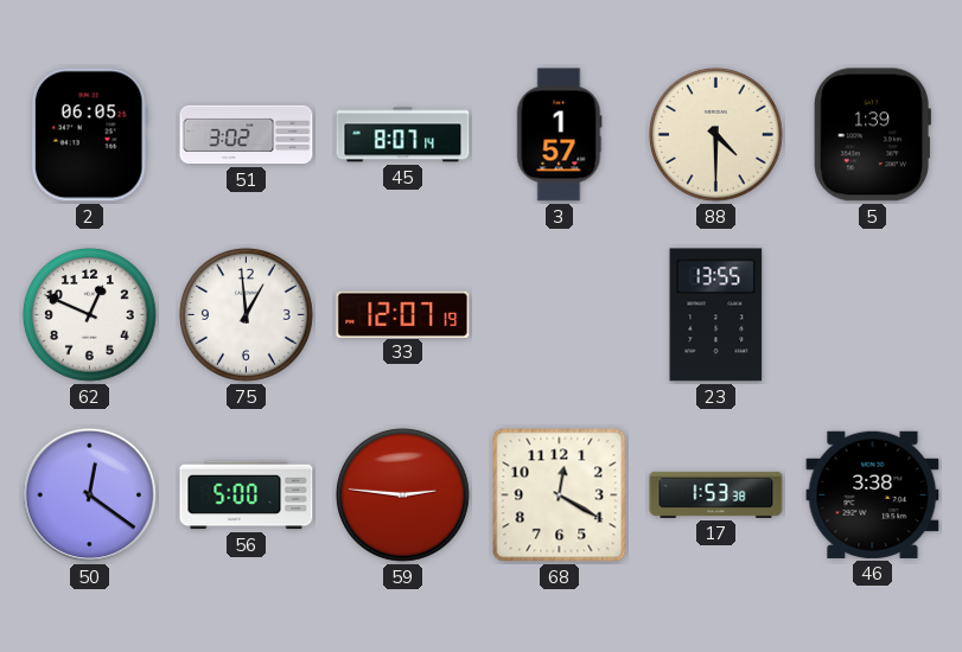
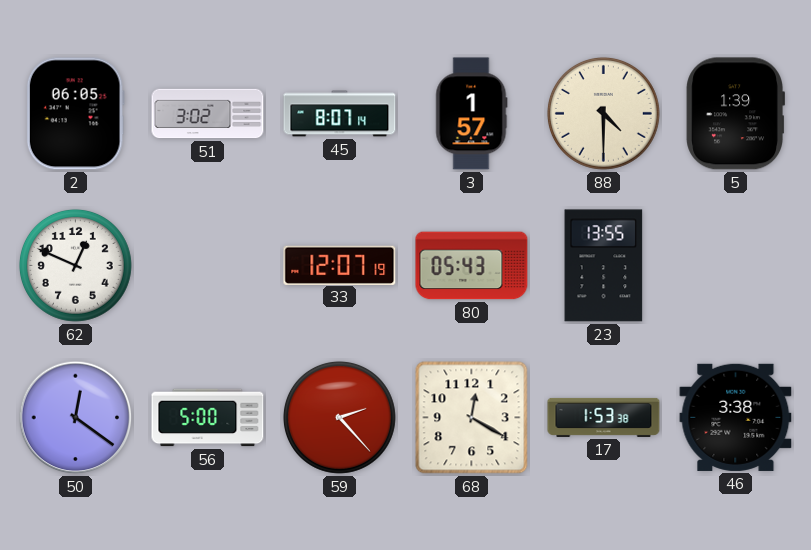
75: 12:59 -> none (246, 314)
80: none -> 05:43 (472, 266)
59: 2:46 -> 2:23 (339, 417)
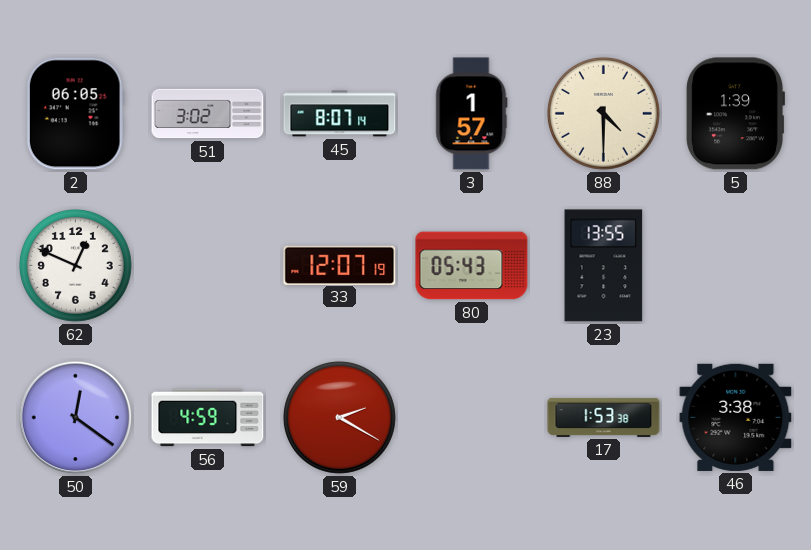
56: 5:00 -> 4:59 (208, 418)
59: 2:23 -> 2:20 (339, 417)
68: 12:20 -> none (472, 418)
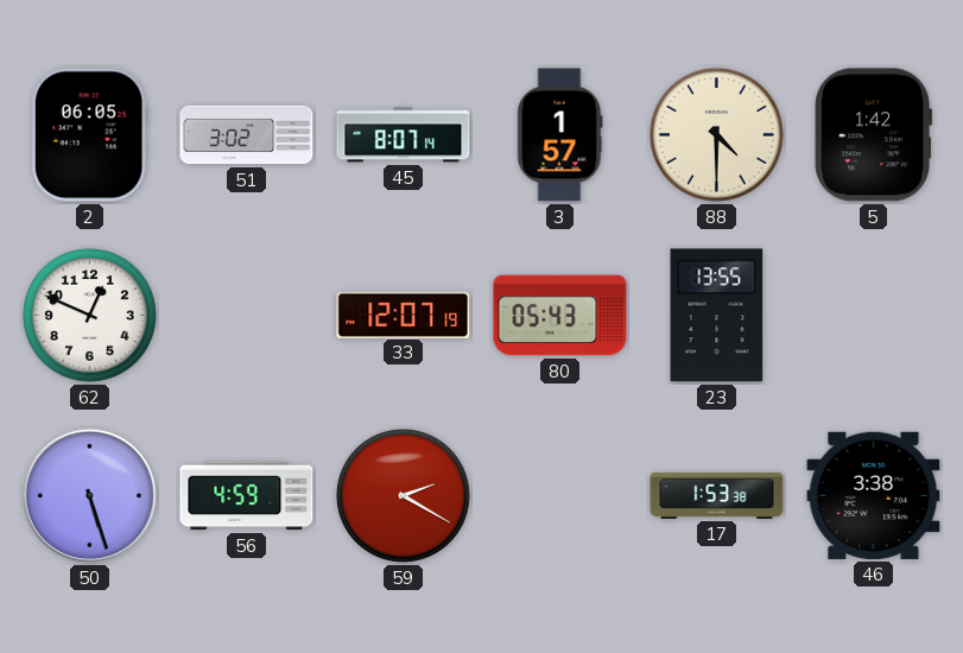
5: 1:39 -> 1:42 (873, 135)
50: 12:21 -> 5:27 (90, 496)
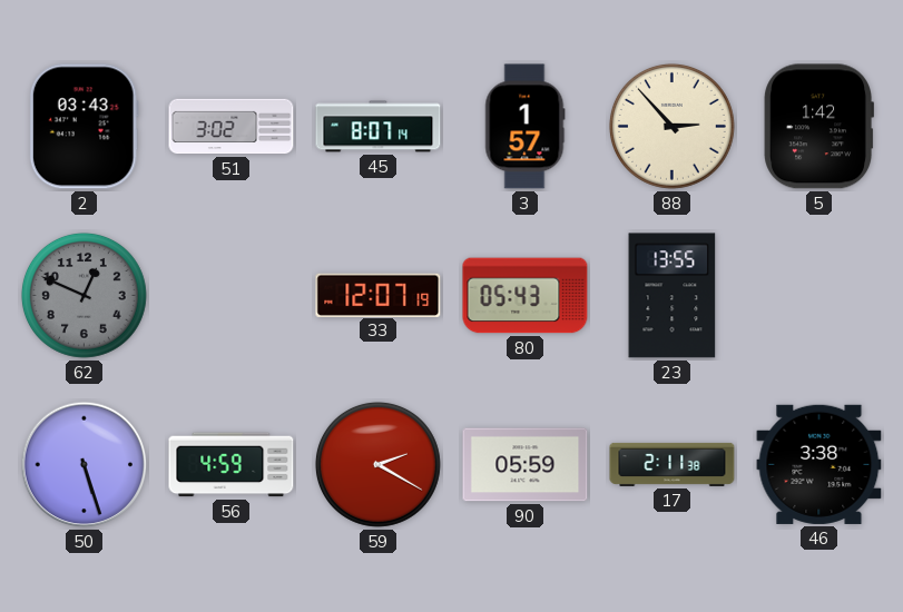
2: 06:05 -> 03:43 (84, 127)
88: 4:30 -> 2:53 (671, 126)
62 dial: white -> grey (84, 295)
90: none -> 05:59 (526, 465)
17: 1:53 -> 2:11 (673, 464)
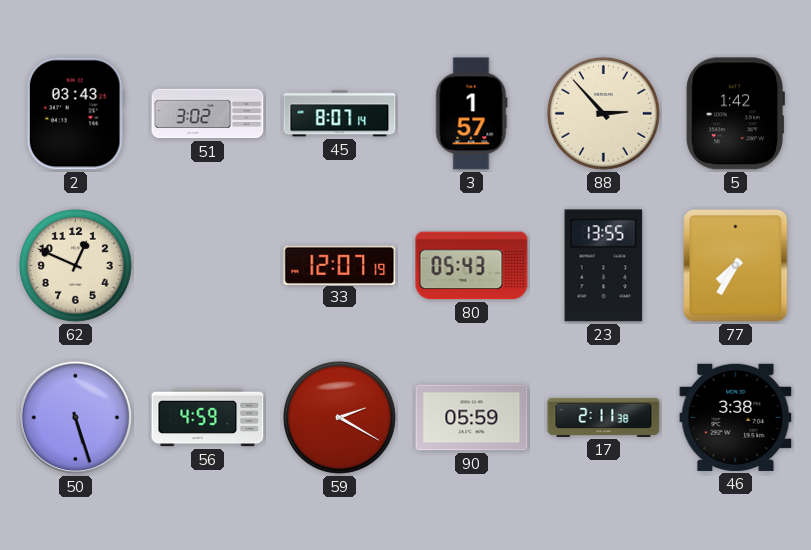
62 dial: grey -> cream (75, 265)
77: none -> 7:35 (736, 266)
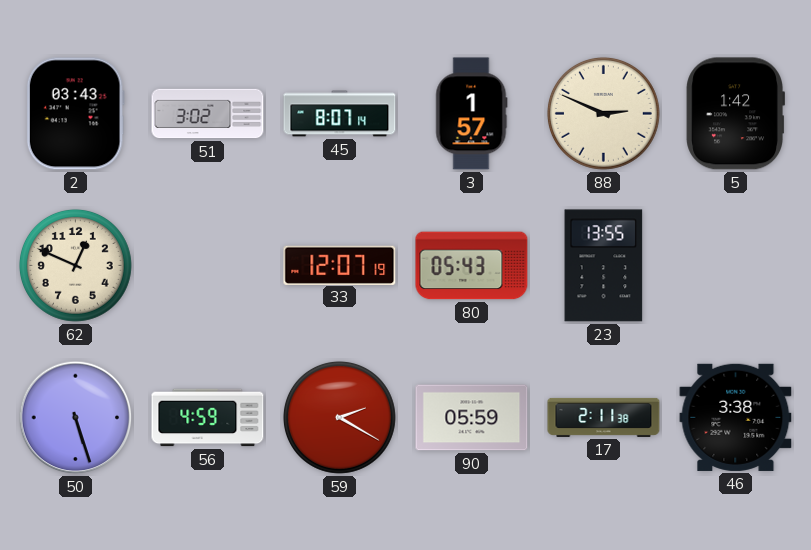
88: 2:53 -> 2:49 (603, 113)
77: 7:35 -> none (736, 266)
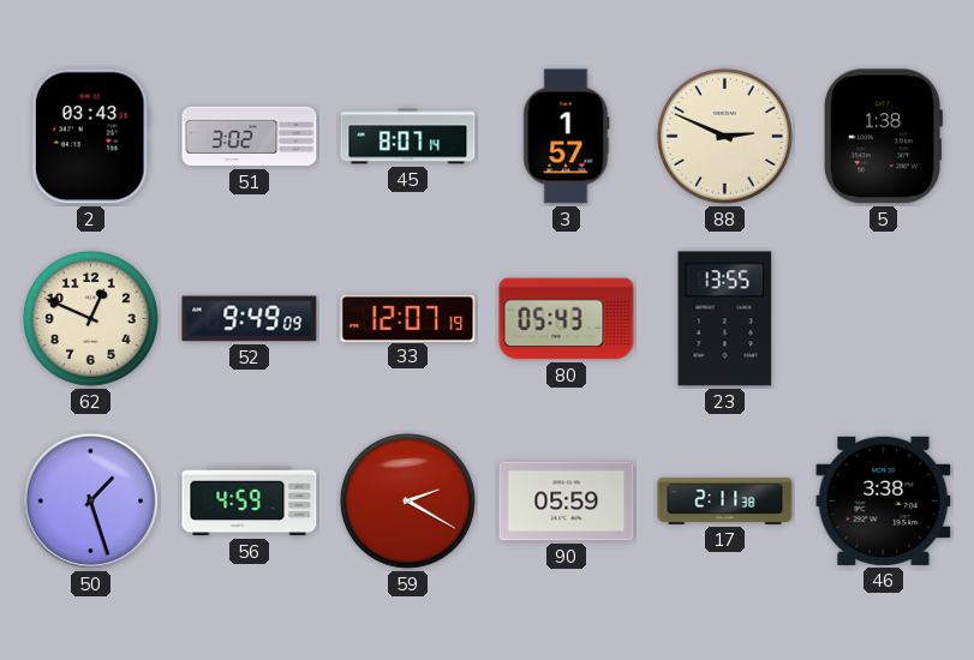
5: 1:42 -> 1:38 (883, 137)
52: none -> 9:49 (250, 319)
50: 5:27 -> 1:27 (91, 502)
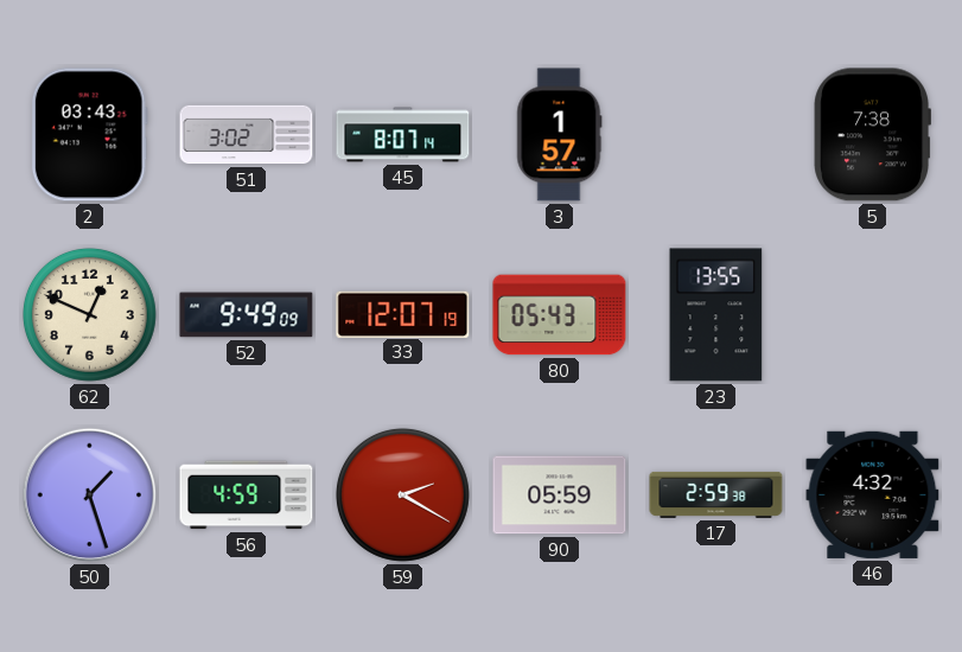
88: 2:49 -> none (724, 136)
5: 1:38 -> 7:38 (872, 135)
17: 2:11 -> 2:59 (716, 494)
46: 3:38 -> 4:32 (873, 494)
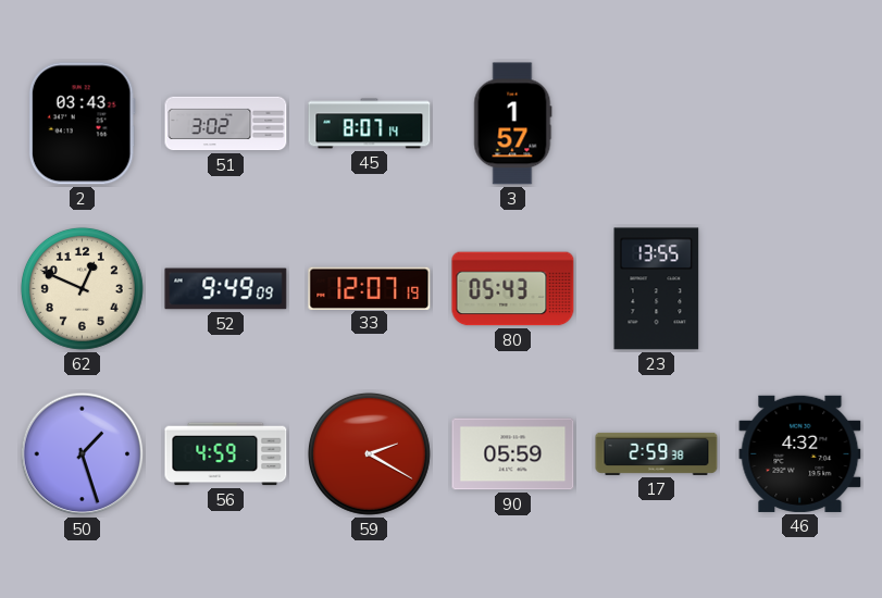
5: 7:38 -> none (872, 135)
